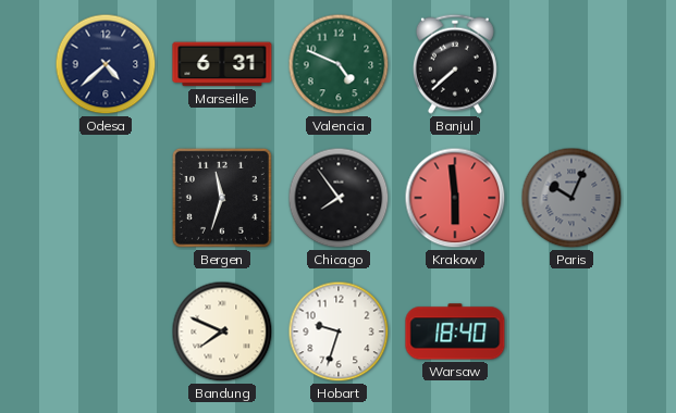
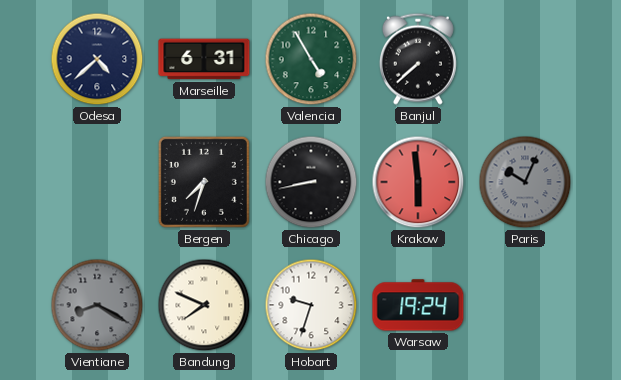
Valencia: 4:49 -> 4:55 (311, 59)
Bergen: 11:33 -> 7:33 (204, 182)
Chicago: 7:54 -> 8:43 (311, 182)
Vientiane: none -> 8:20 (97, 305)
Warsaw: 18:40 -> 19:24 (418, 305)
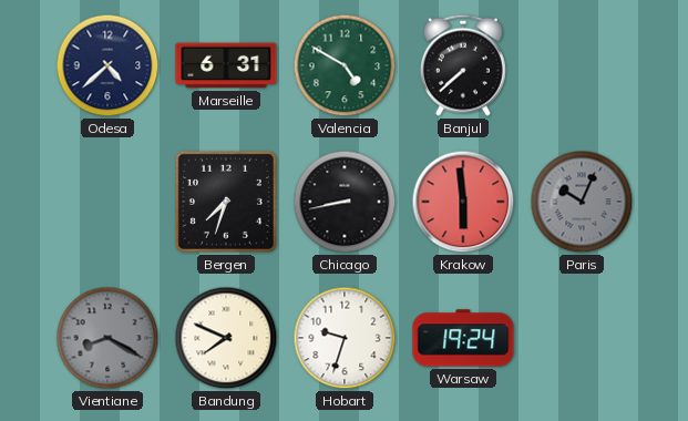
Valencia: 4:55 -> 4:50 (345, 65)
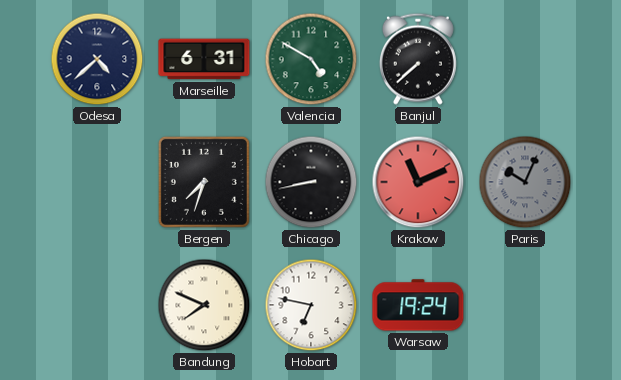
Krakow: 5:59 -> 11:11 (418, 182)
Vientiane: 8:20 -> none (107, 338)
Hobart: 9:33 -> 6:47 (311, 305)
